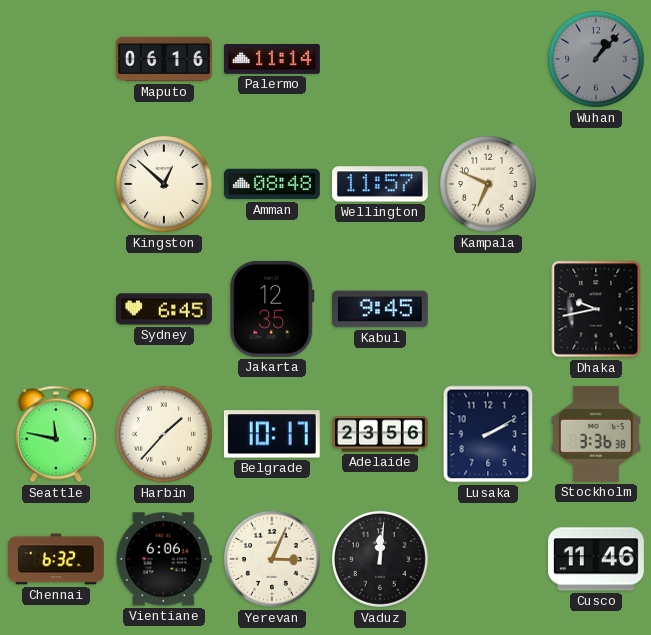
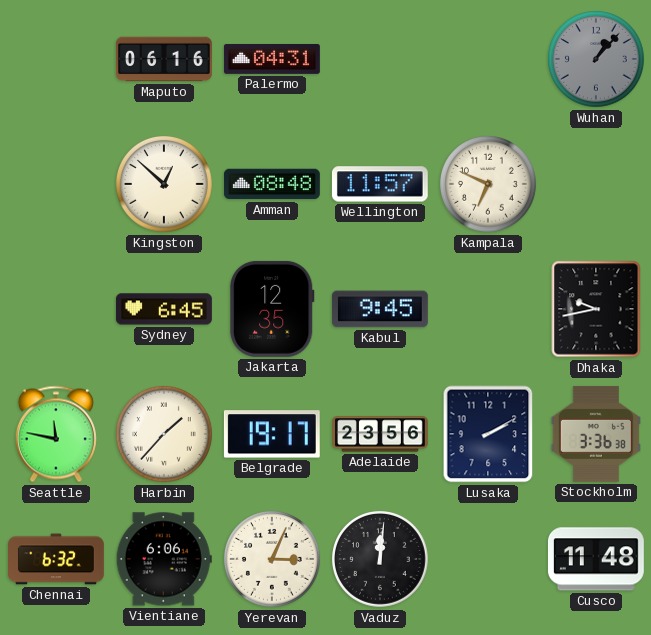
Palermo: 11:14 -> 04:31 (272, 59)
Belgrade: 10:17 -> 19:17 (272, 434)
Cusco: 11:46 -> 11:48 (596, 559)
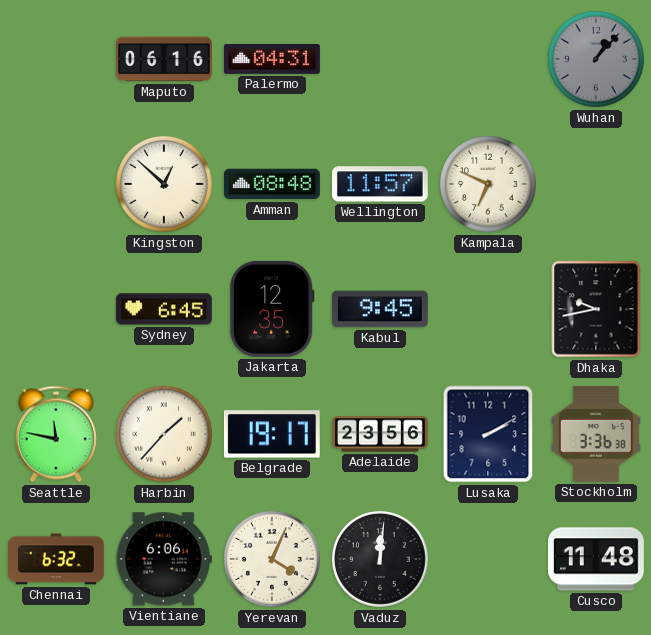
Yerevan: 3:04 -> 4:04 (273, 560)
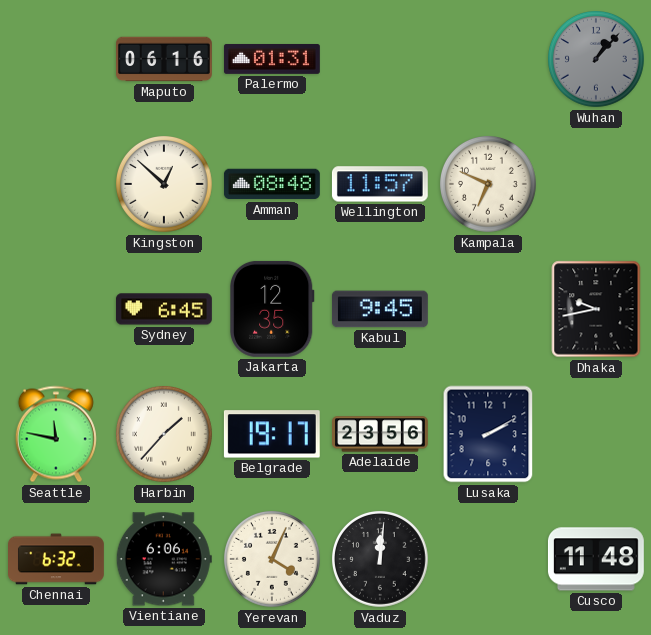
Palermo: 04:31 -> 01:31 (272, 59)
Stockholm: 3:36 -> none (596, 434)
